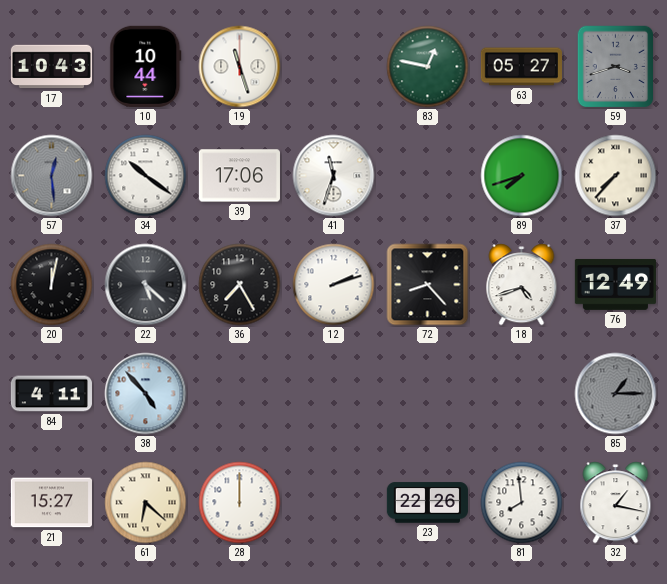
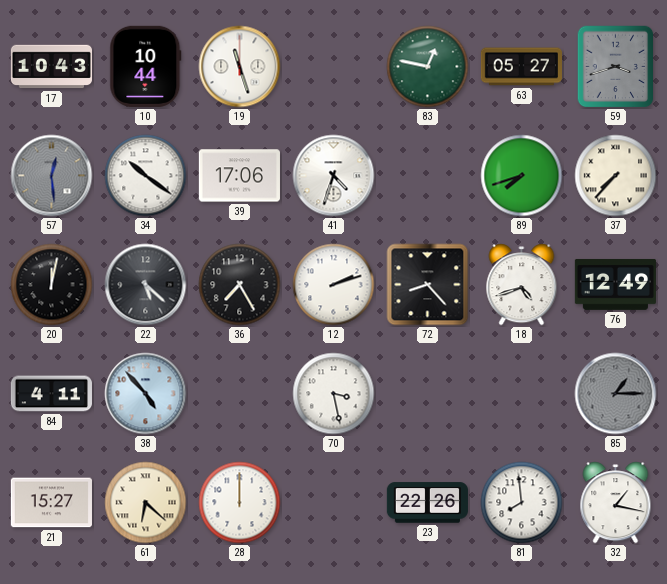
41: 11:33 -> 4:33 (334, 176)
70: none -> 3:28 (334, 394)
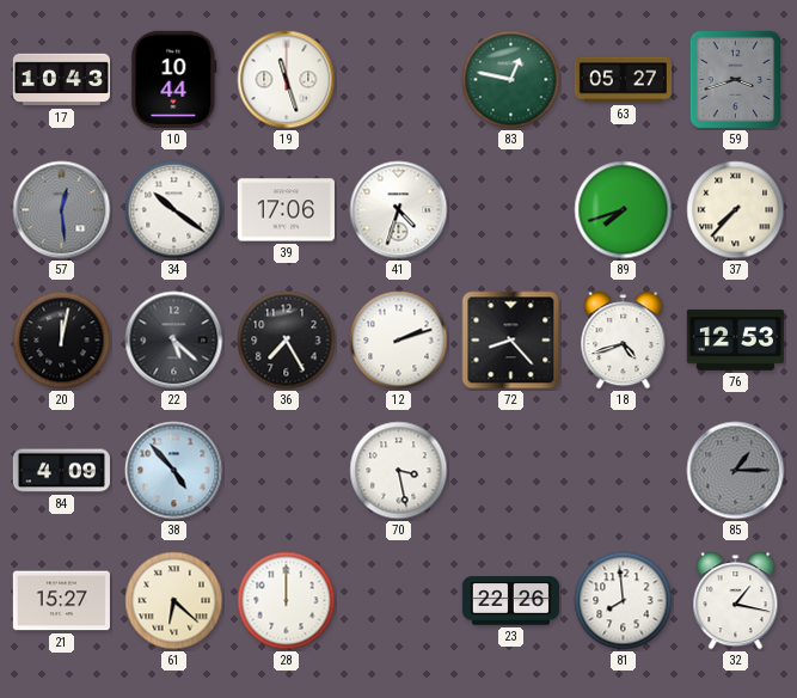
76: 12:49 -> 12:53 (735, 339)
84: 4:11 -> 4:09 (61, 471)
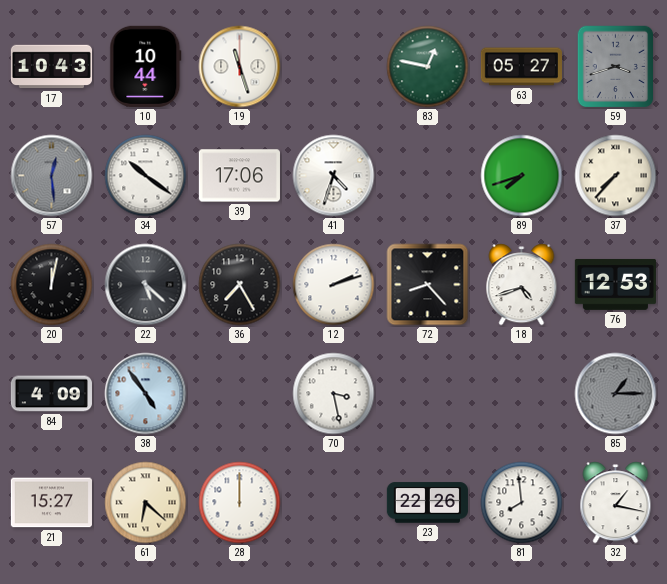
38: 4:53 -> 4:54 (146, 394)
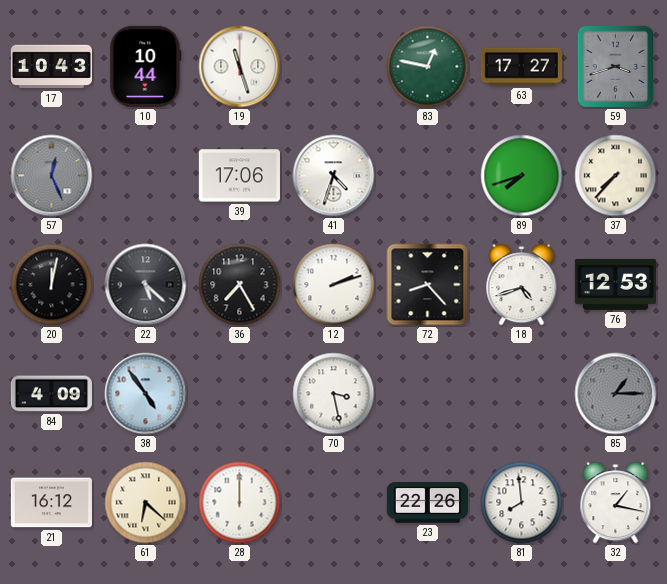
63: 05:27 -> 17:27 (521, 67)
57: 12:29 -> 12:26 (52, 176)
34: 10:21 -> none (146, 176)
21: 15:27 -> 16:12 (51, 503)
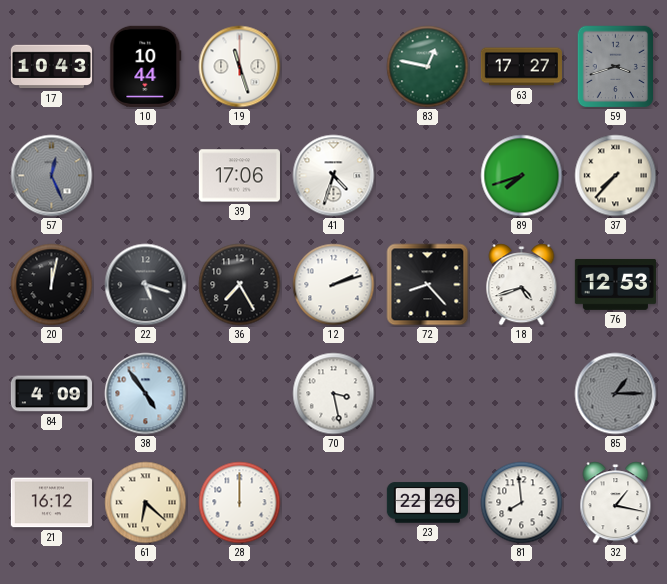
22: 5:22 -> 5:18 (146, 285)
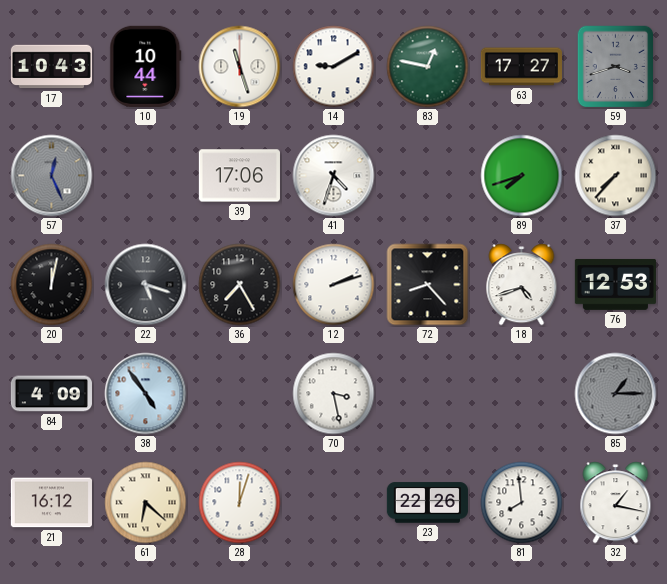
14: none -> 9:10 (334, 67)
28: 12:00 -> 12:03 (240, 503)
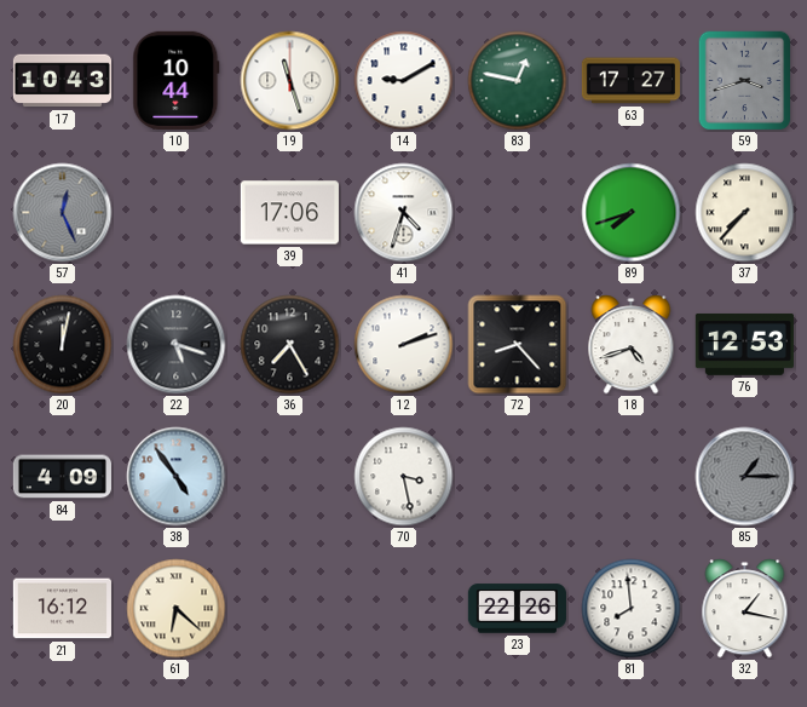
28: 12:03 -> none (240, 503)
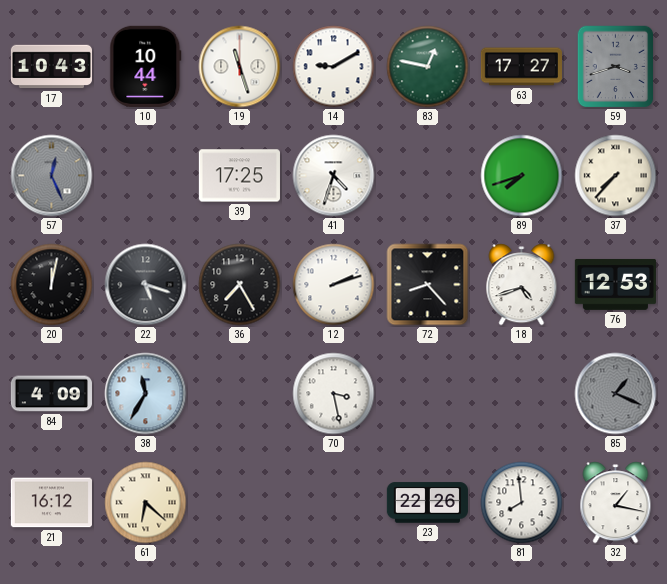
39: 17:06 -> 17:25 (239, 176)
38: 4:54 -> 11:35 (146, 394)
85: 1:15 -> 1:19 (616, 394)
